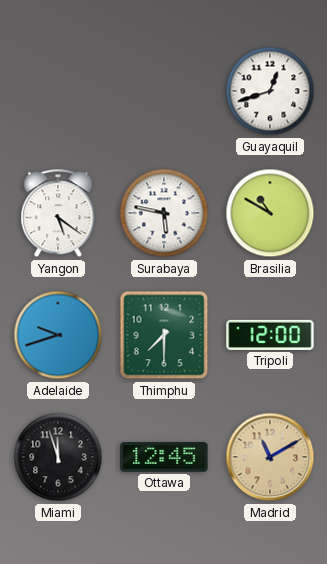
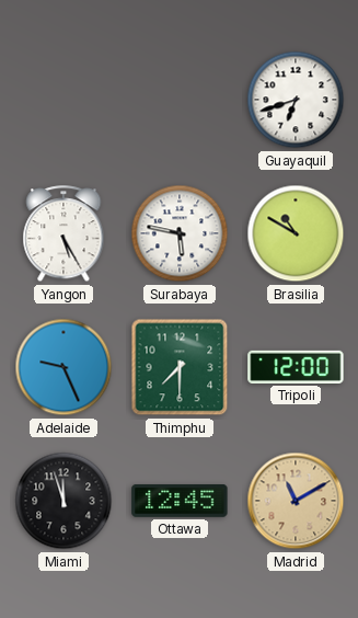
Guayaquil: 12:42 -> 6:42 (296, 100)
Yangon: 5:21 -> 5:25 (63, 234)
Adelaide: 9:42 -> 9:26 (63, 367)
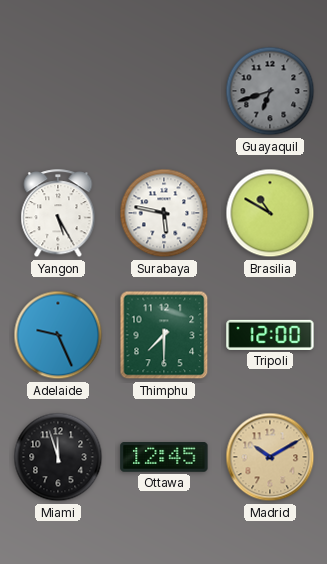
Guayaquil dial: white -> grey (270, 91)
Madrid: 11:10 -> 10:10 (270, 457)
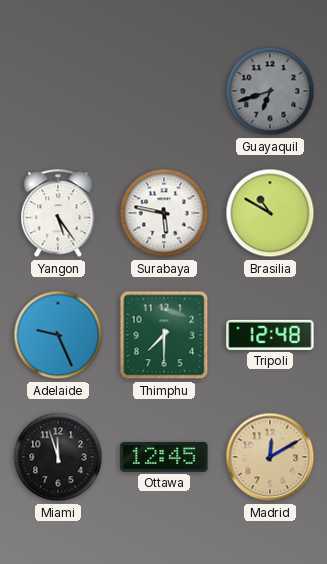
Yangon: 5:25 -> 5:24 (58, 214)
Tripoli: 12:00 -> 12:48 (270, 335)
Madrid: 10:10 -> 12:10 (270, 457)
